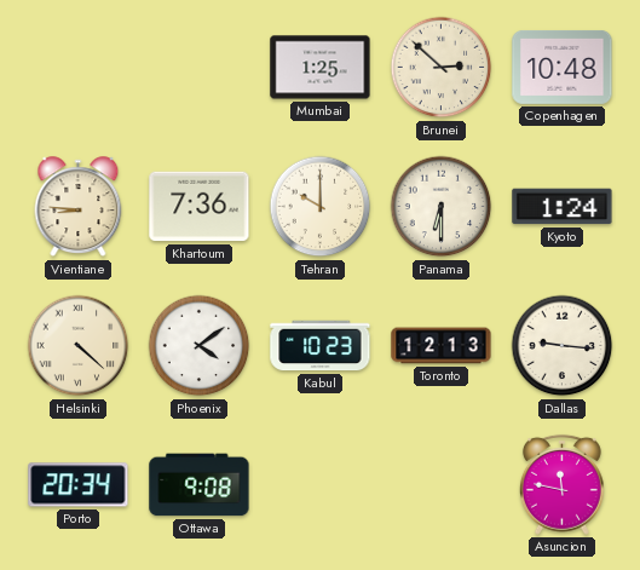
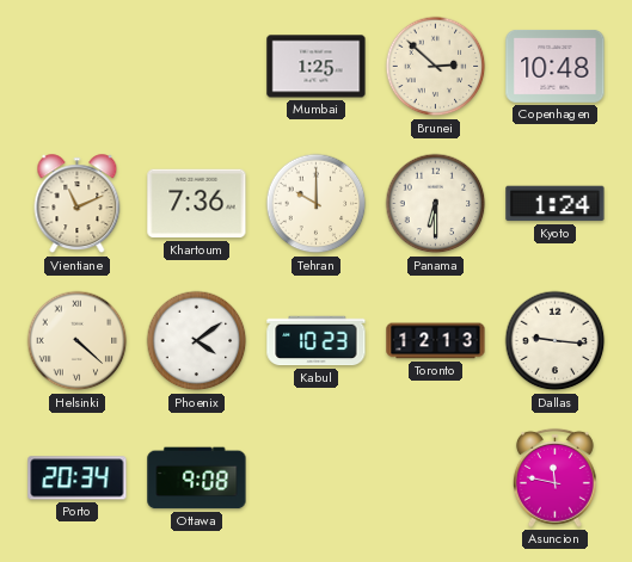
Vientiane: 8:46 -> 11:11 (78, 204)
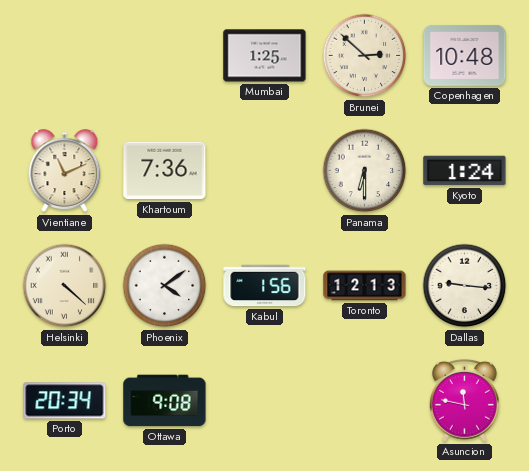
Tehran: 10:00 -> none (317, 204)
Kabul: 10:23 -> 1:56 (265, 286)
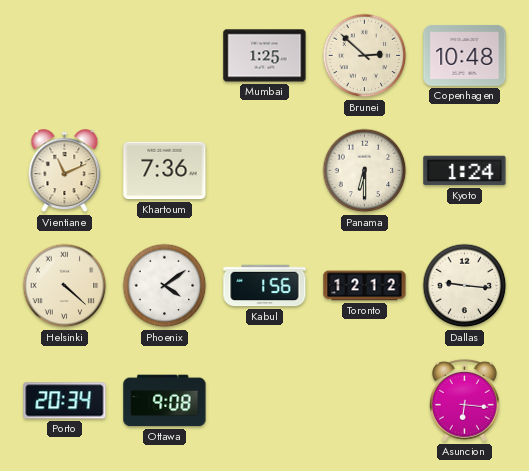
Toronto: 12:13 -> 12:12 (365, 286)
Asuncion: 11:47 -> 6:16 (464, 400)
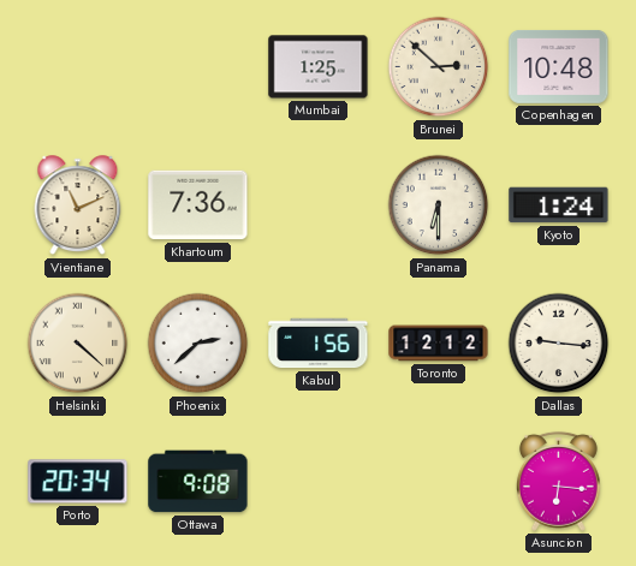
Phoenix: 4:09 -> 2:38 (198, 344)
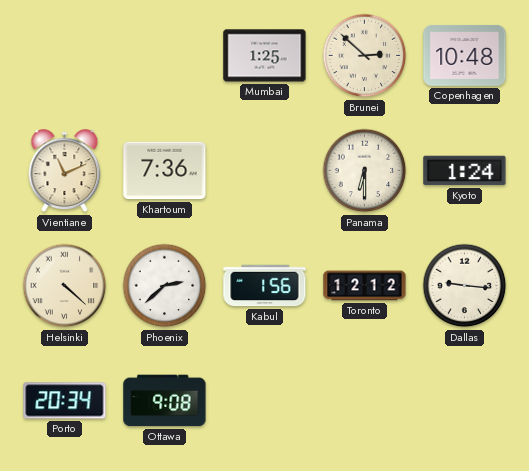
Asuncion: 6:16 -> none (558, 481)
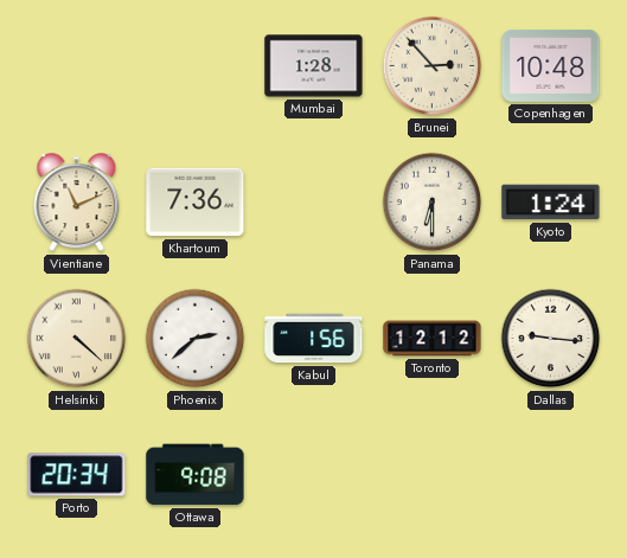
Mumbai: 1:25 -> 1:28 (314, 66)
Brunei: 2:52 -> 2:53 (433, 66)
